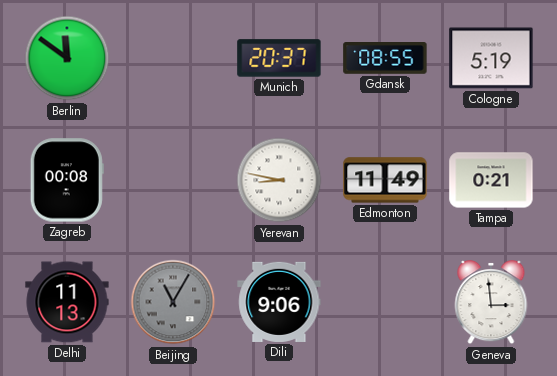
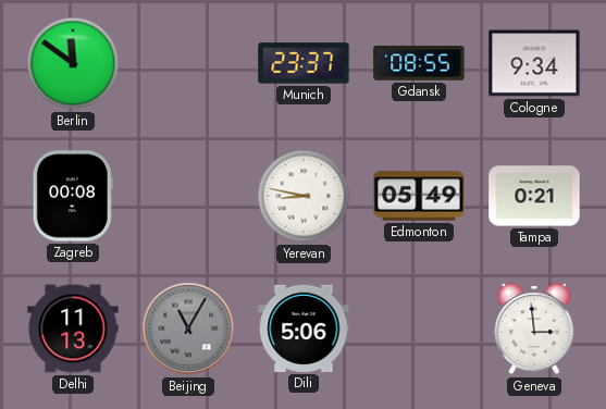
Munich: 20:37 -> 23:37 (304, 63)
Cologne: 5:19 -> 9:34 (534, 63)
Edmonton: 11:49 -> 05:49 (419, 196)
Dili: 9:06 -> 5:06 (304, 329)
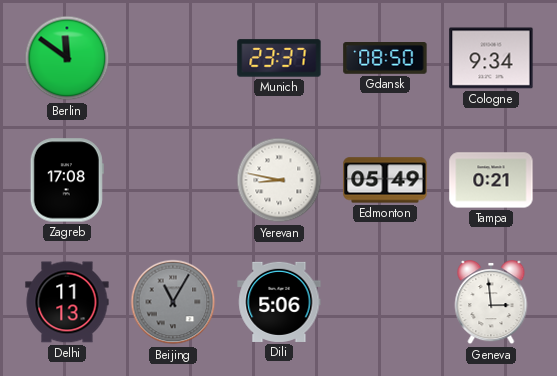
Gdansk: 08:55 -> 08:50 (385, 59)
Zagreb: 00:08 -> 17:08 (67, 180)
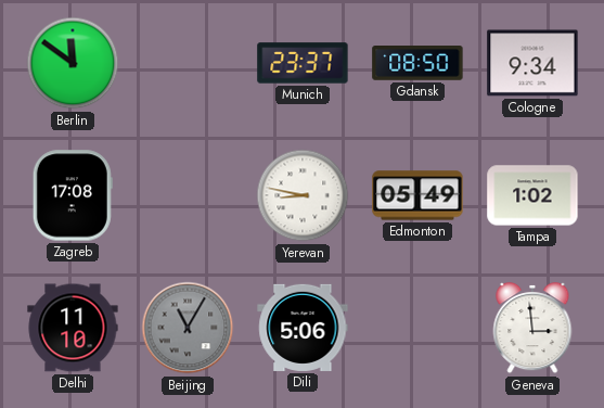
Tampa: 0:21 -> 1:02 (532, 195)
Delhi: 11:13 -> 11:10 (73, 328)
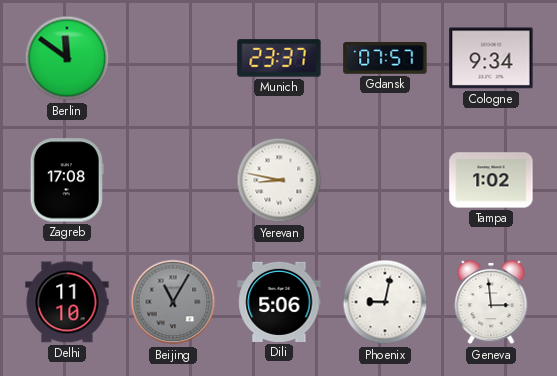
Gdansk: 08:50 -> 07:57 (385, 59)
Edmonton: 05:49 -> none (417, 195)
Phoenix: none -> 9:02 (385, 302)
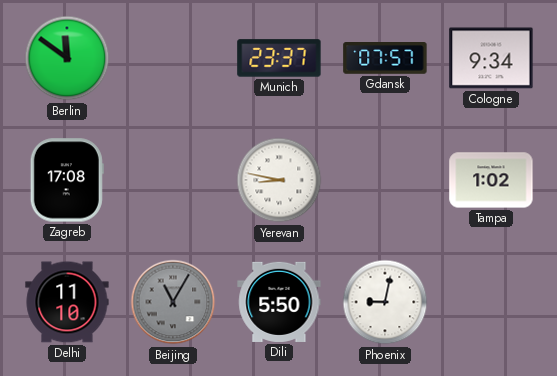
Dili: 5:06 -> 5:50 (279, 302)
Geneva: 2:59 -> none (491, 302)
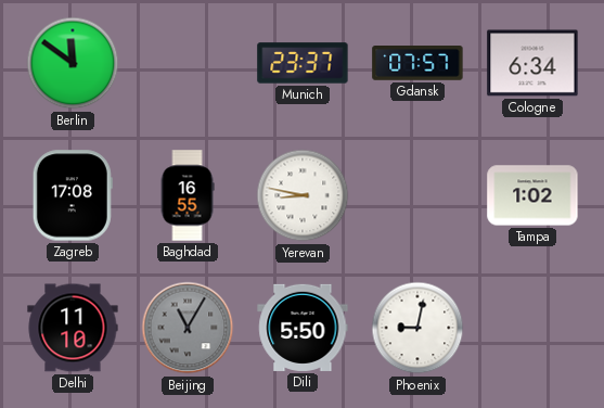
Cologne: 9:34 -> 6:34 (532, 63)
Baghdad: none -> 16:55 (188, 195)
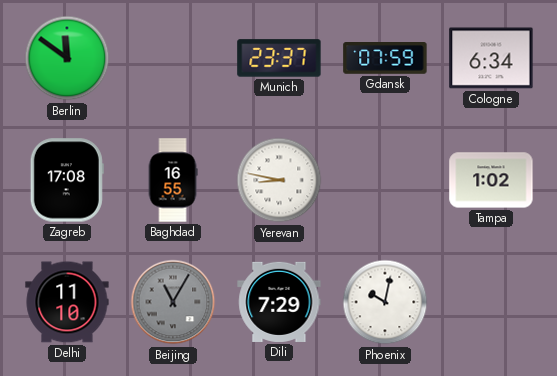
Gdansk: 07:57 -> 07:59 (385, 59)
Dili: 5:50 -> 7:29 (279, 302)
Phoenix: 9:02 -> 10:02 (385, 302)
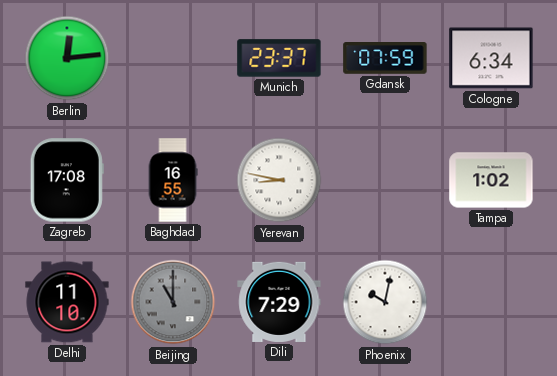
Berlin: 11:51 -> 12:14 (67, 58)
Beijing: 11:05 -> 11:00 (173, 302)
